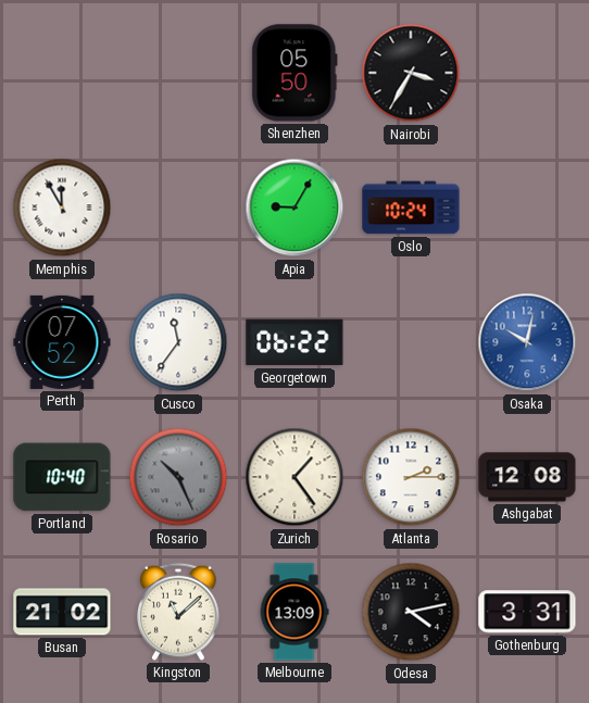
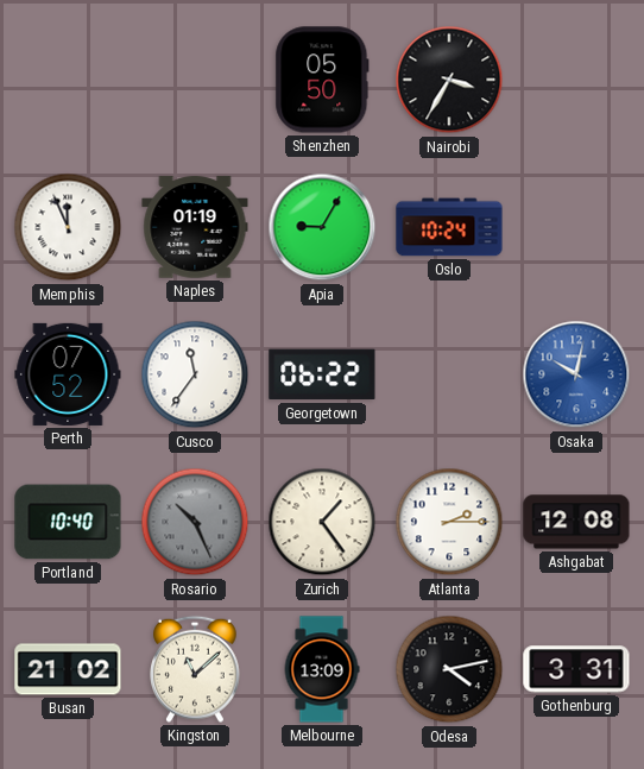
Memphis: 11:55 -> 11:56 (68, 227)
Naples: none -> 01:19 (195, 227)
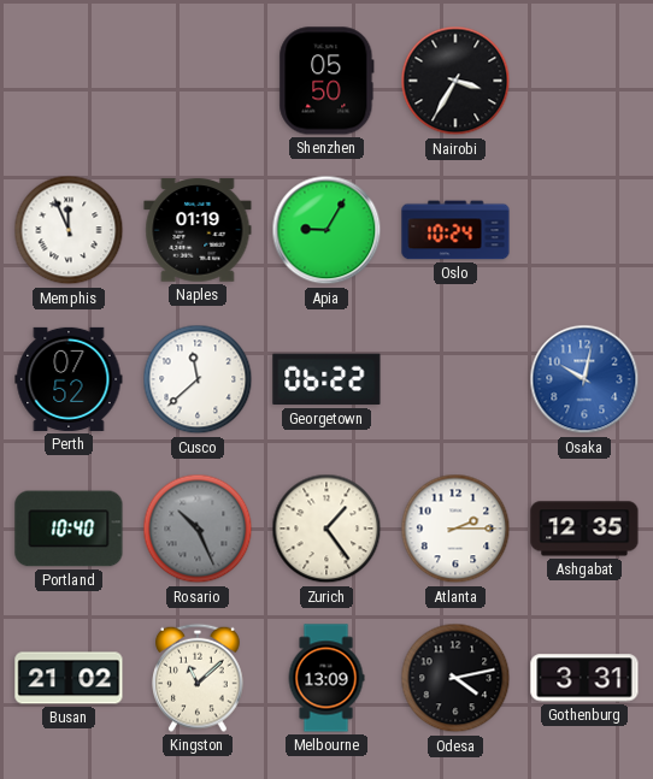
Cusco: 11:36 -> 11:38 (198, 379)
Ashgabat: 12:08 -> 12:35 (584, 529)
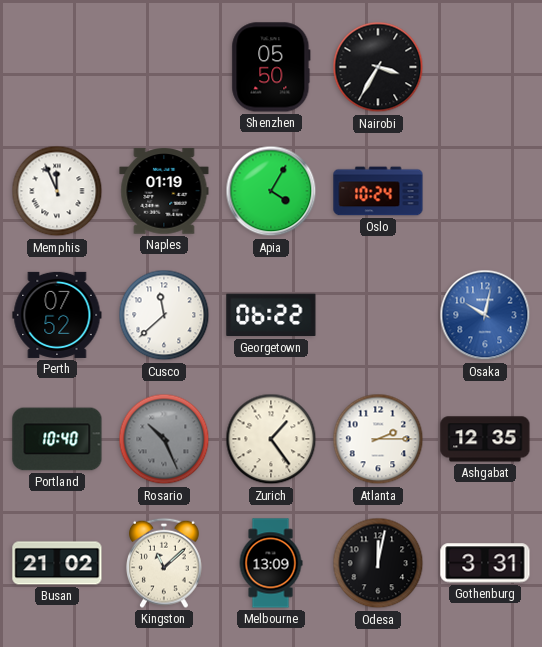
Apia: 9:05 -> 4:05 (271, 191)
Odesa: 4:13 -> 12:02 (378, 563)
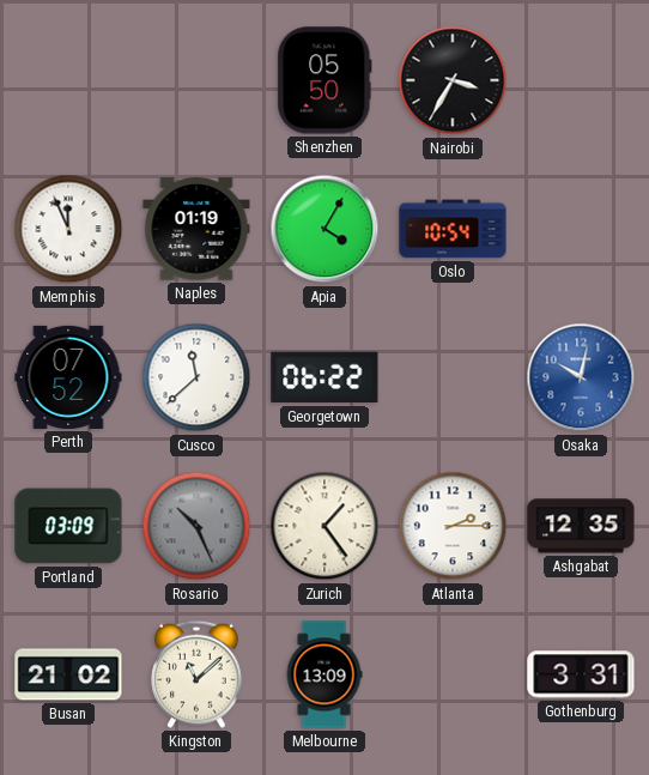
Oslo: 10:24 -> 10:54 (453, 229)
Portland: 10:40 -> 03:09 (68, 526)
Odesa: 12:02 -> none (378, 563)
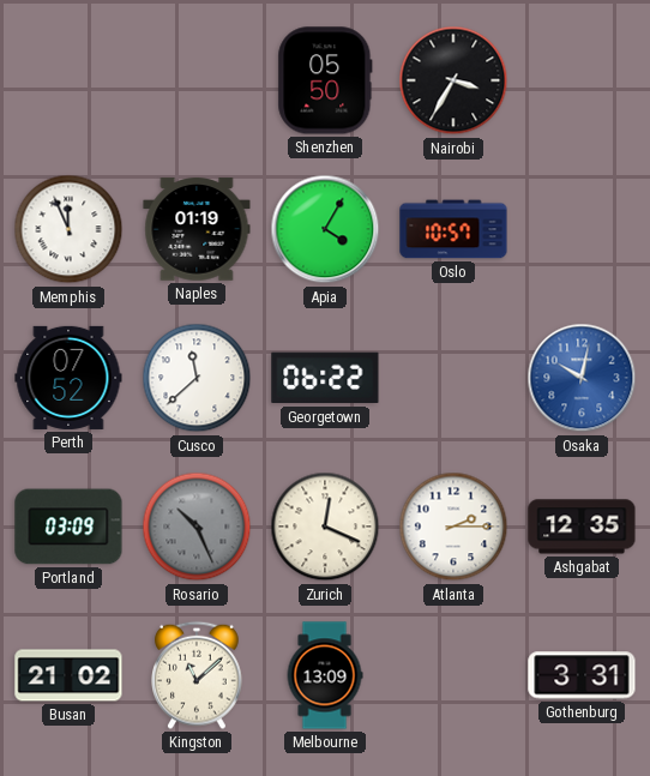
Oslo: 10:54 -> 10:57 (453, 229)
Zurich: 1:24 -> 12:19 (325, 527)
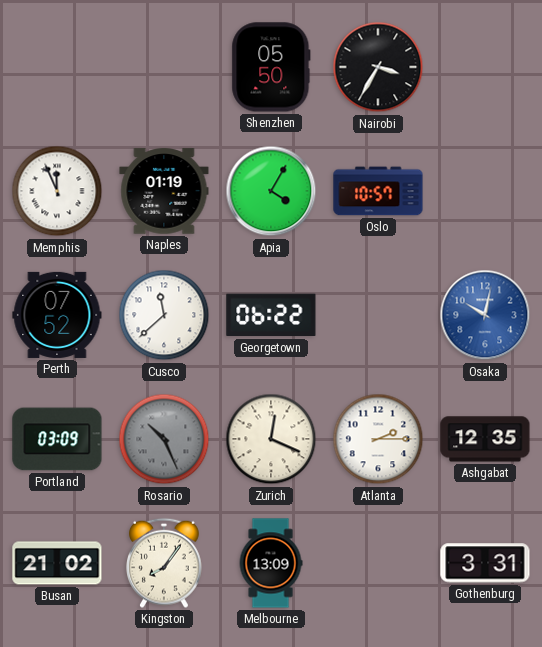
Kingston: 11:08 -> 8:06 (165, 563)
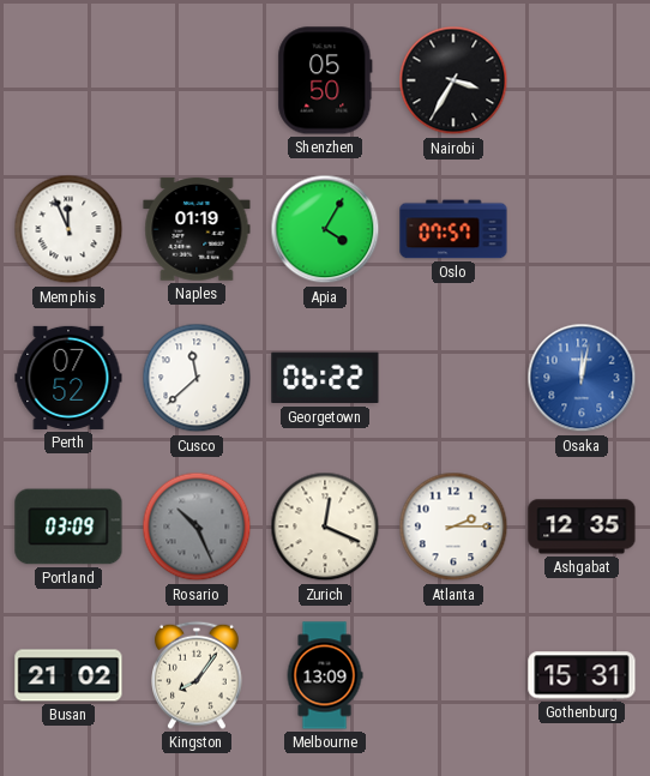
Oslo: 10:57 -> 07:57 (453, 229)
Osaka: 10:02 -> 12:02 (582, 378)
Gothenburg: 3:31 -> 15:31 (582, 675)
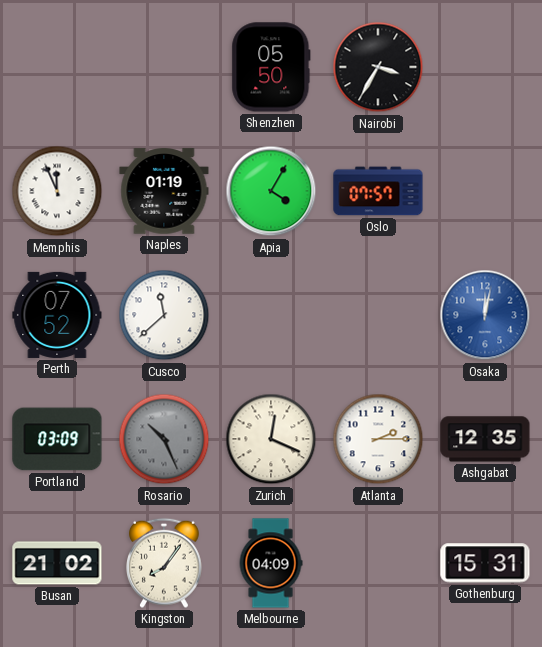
Georgetown: 06:22 -> none (325, 378)
Melbourne: 13:09 -> 04:09 (271, 563)
